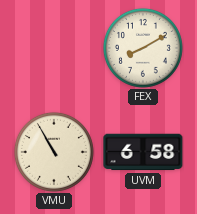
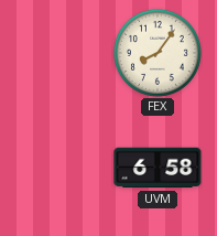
FEX: 8:10 -> 8:06 (158, 53)
VMU: 10:55 -> none (54, 152)
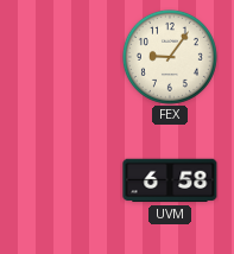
FEX: 8:06 -> 9:06 (170, 57)
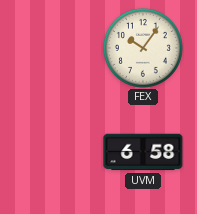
FEX: 9:06 -> 10:06 (143, 48)
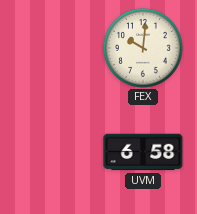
FEX: 10:06 -> 10:01 (143, 48)
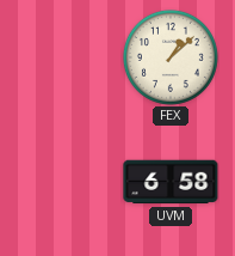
FEX: 10:01 -> 1:08 (171, 57)
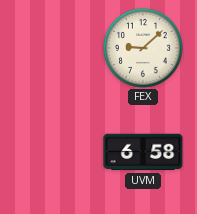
FEX: 1:08 -> 9:08 (143, 48)
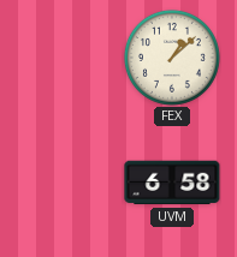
FEX: 9:08 -> 1:08 (172, 58)
